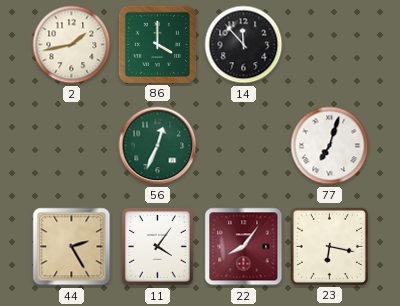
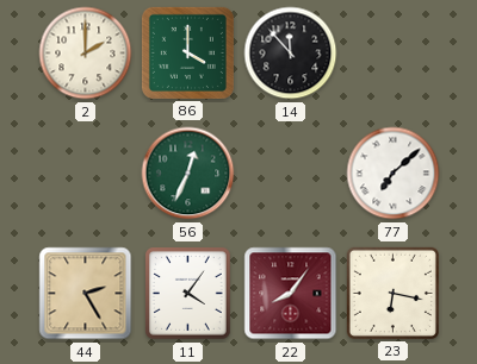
2: 1:43 -> 2:00 (86, 54)
77: 7:03 -> 7:08 (394, 174)
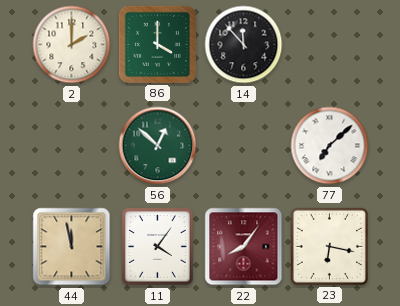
56: 12:34 -> 12:52 (158, 146)
44: 2:25 -> 11:58 (72, 247)
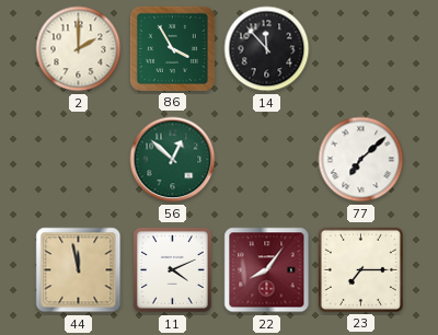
86: 4:00 -> 3:55 (172, 48)
11: 4:06 -> 4:11 (173, 270)
23: 6:17 -> 7:15 (360, 269)
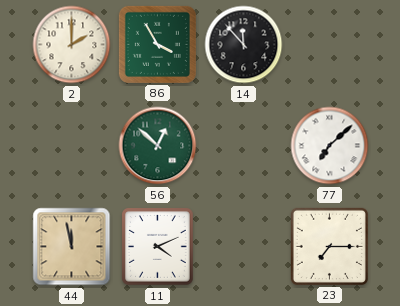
22: 8:06 -> none (267, 270)
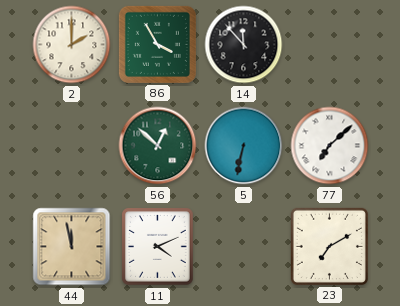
5: none -> 6:32 (244, 146)
23: 7:15 -> 7:10 (329, 246)
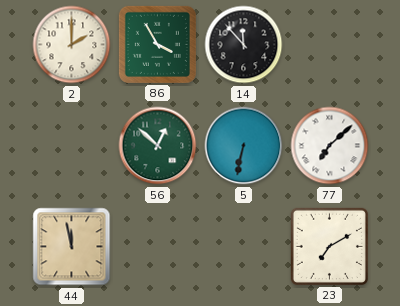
11: 4:11 -> none (158, 247)
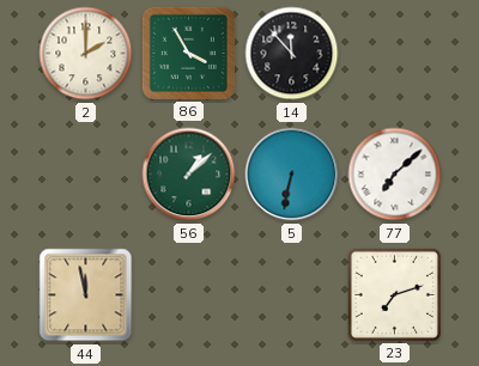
56: 12:52 -> 1:08 (189, 175)
23: 7:10 -> 7:12 (394, 294)
